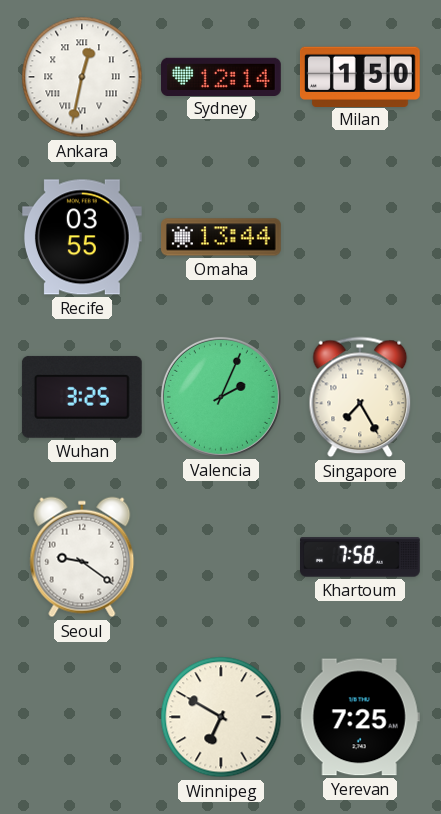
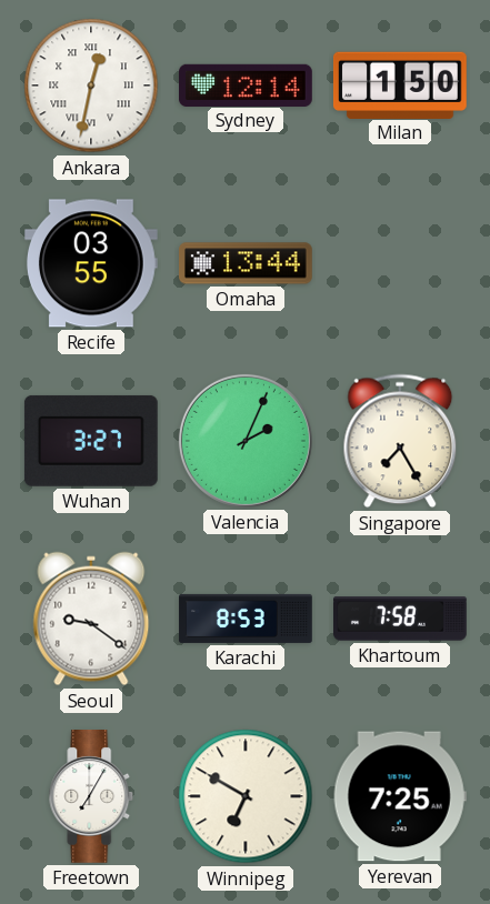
Wuhan: 3:25 -> 3:27 (91, 441)
Karachi: none -> 8:53 (246, 619)
Freetown: none -> 7:05 (91, 797)
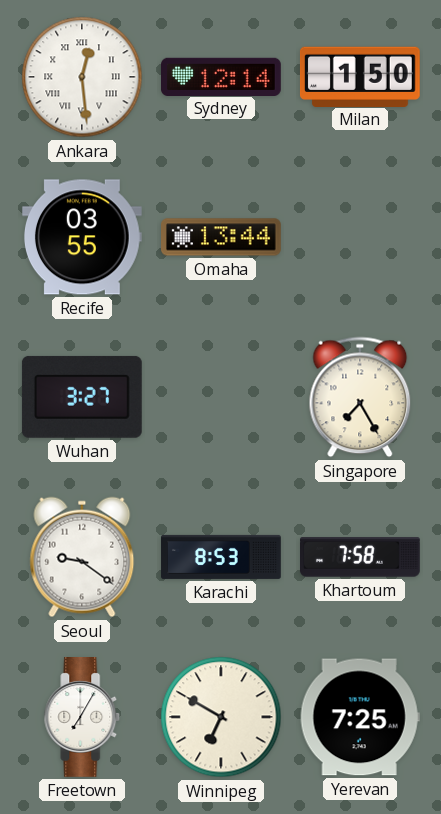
Ankara: 12:32 -> 12:29 (82, 77)
Valencia: 2:04 -> none (246, 441)
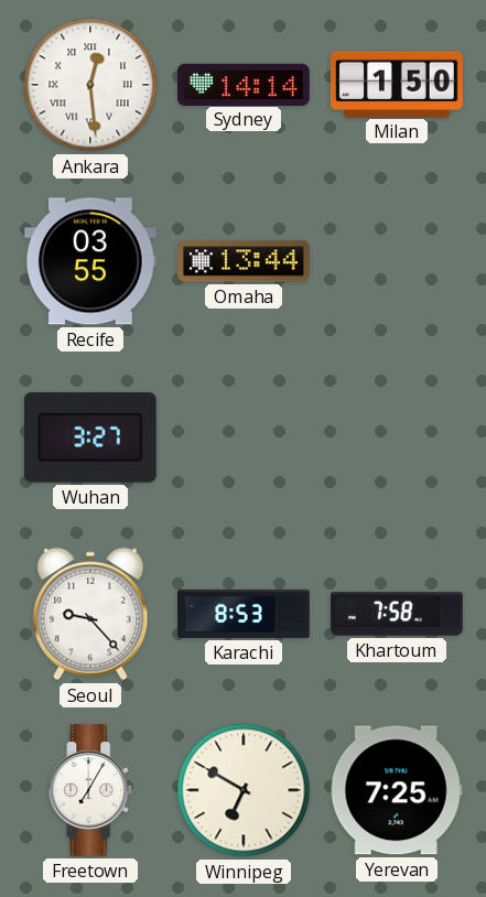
Sydney: 12:14 -> 14:14 (245, 84)
Singapore: 7:25 -> none (360, 397)
Seoul: 9:21 -> 9:23 (90, 614)
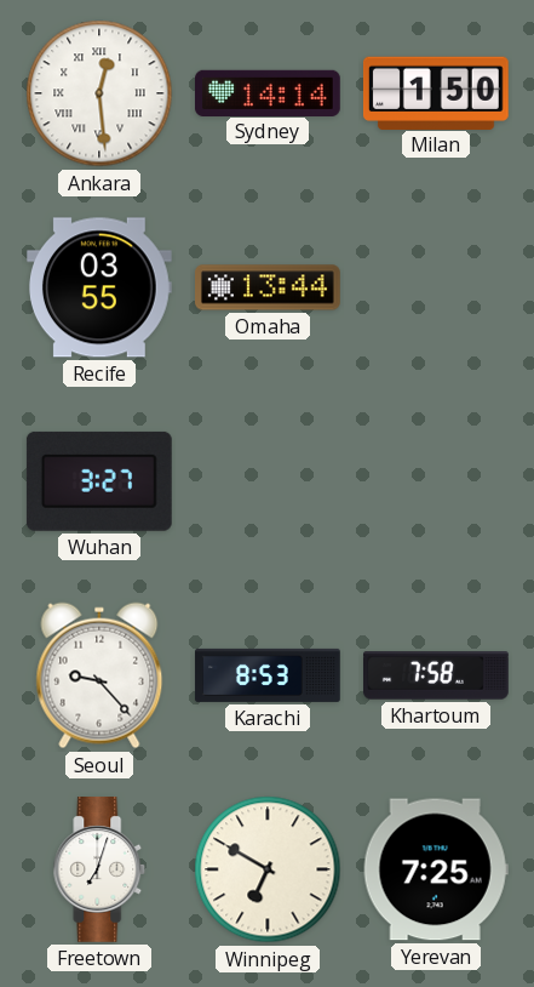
Freetown: 7:05 -> 7:03 (99, 871)
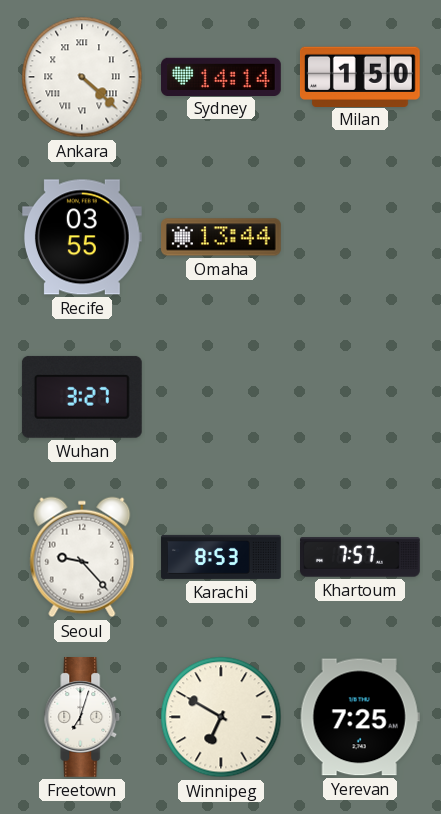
Ankara: 12:29 -> 4:22 (82, 77)
Khartoum: 7:58 -> 7:57 (361, 557)
